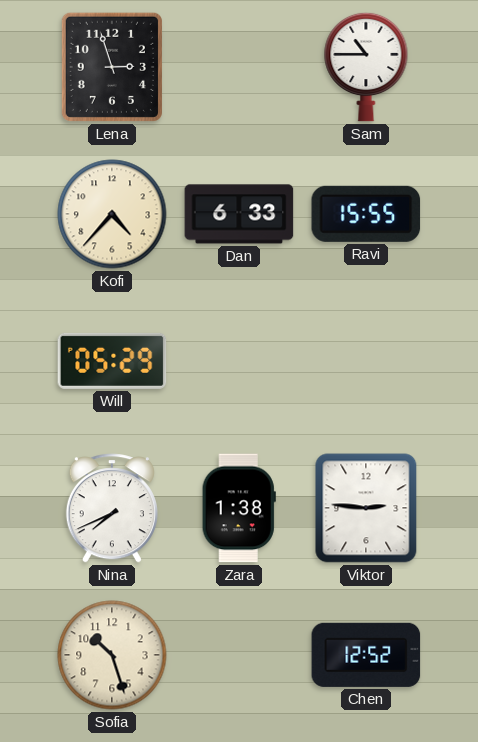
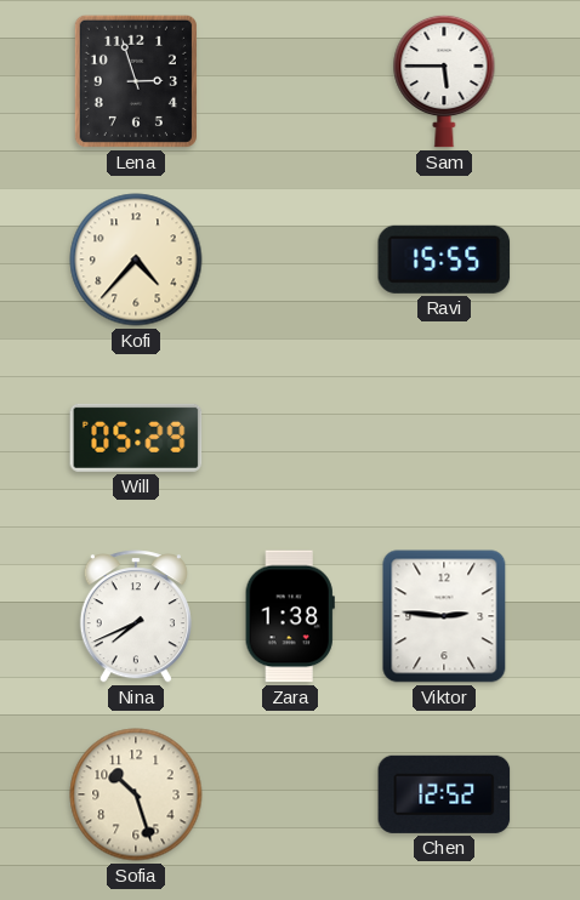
Sam: 10:45 -> 5:45 (444, 81)
Dan: 6:33 -> none (239, 214)
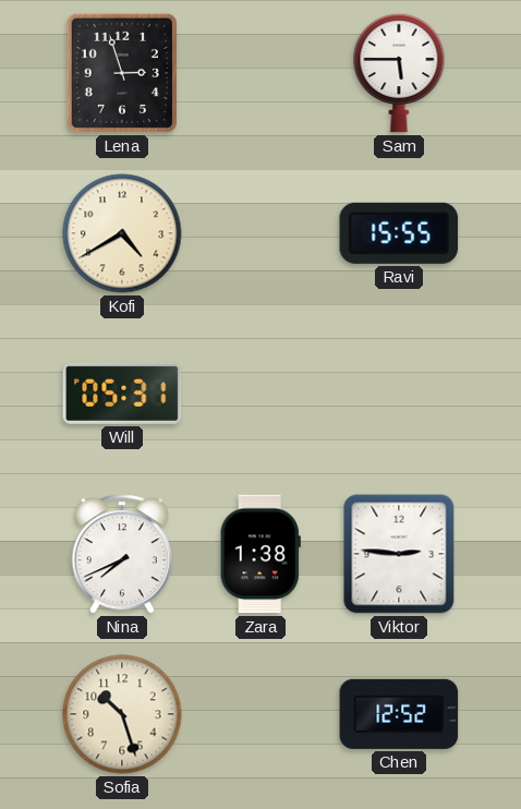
Kofi: 4:37 -> 4:40 (122, 233)
Will: 05:29 -> 05:31 (122, 394)
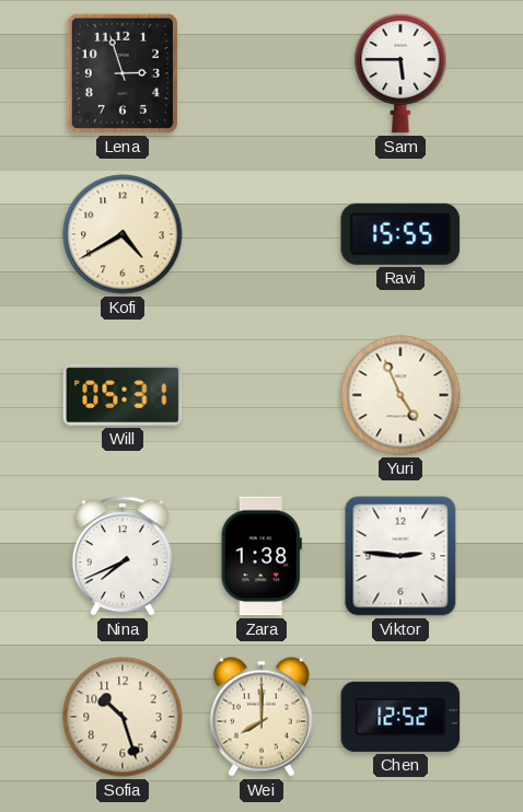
Yuri: none -> 4:56 (400, 395)
Wei: none -> 8:00 (261, 717)
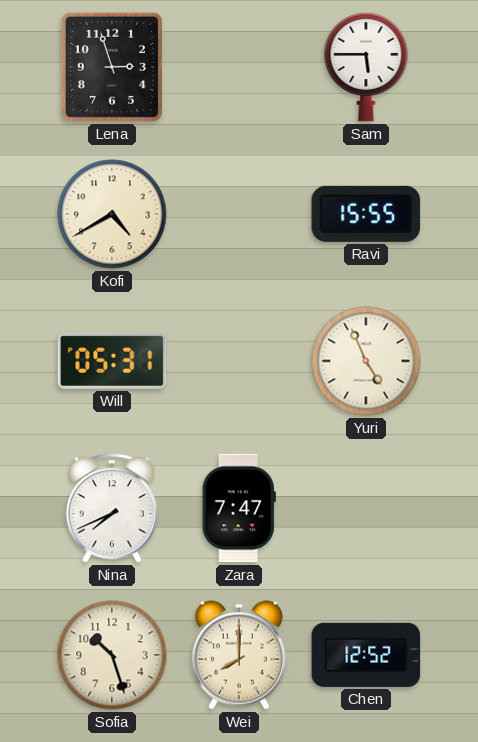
Zara: 1:38 -> 7:47 (239, 508)
Viktor: 2:46 -> none (400, 556)
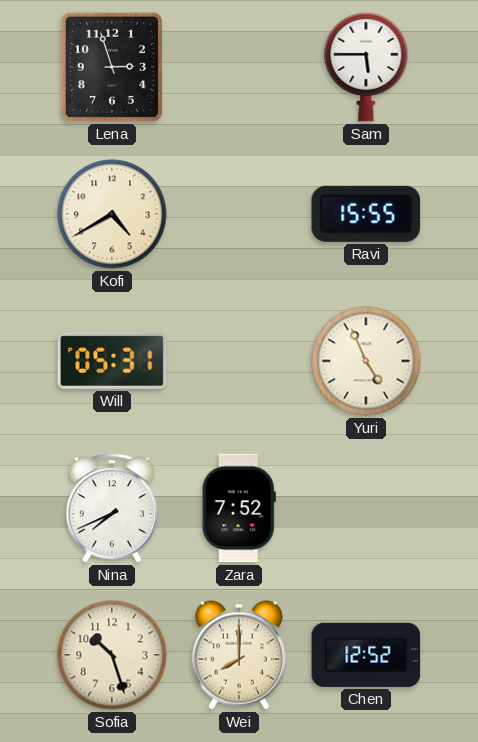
Zara: 7:47 -> 7:52 (239, 508)
